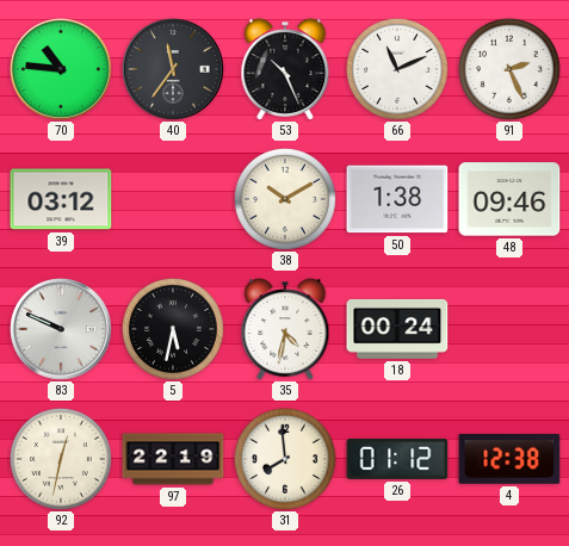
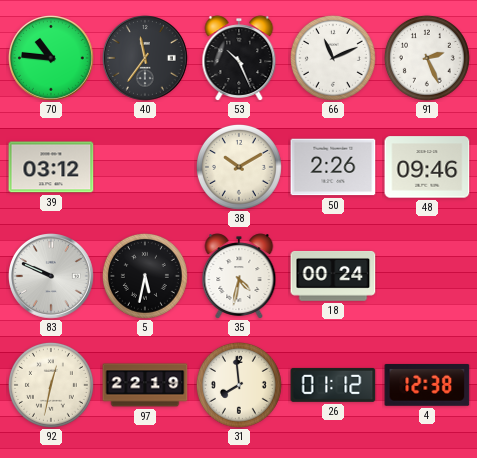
50: 1:38 -> 2:26 (333, 167)
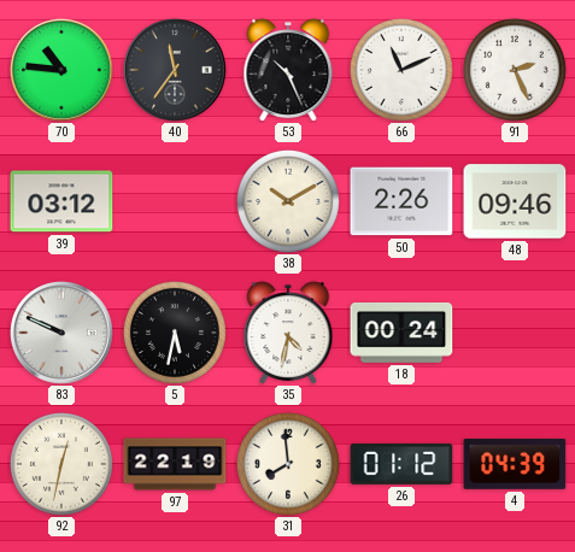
4: 12:38 -> 04:39 (515, 464)
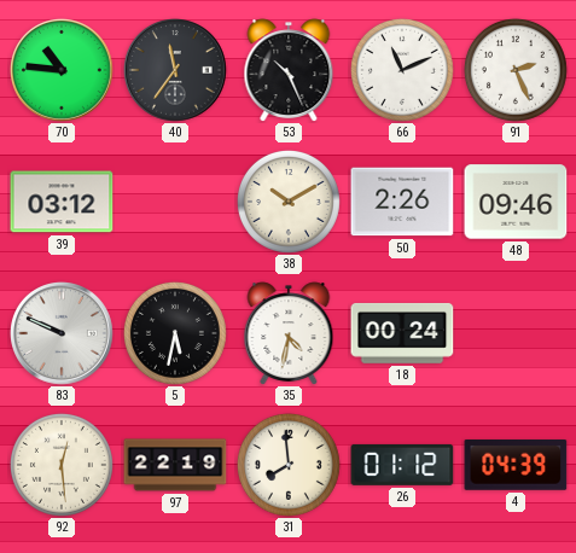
92: 12:32 -> 12:29 (62, 465)
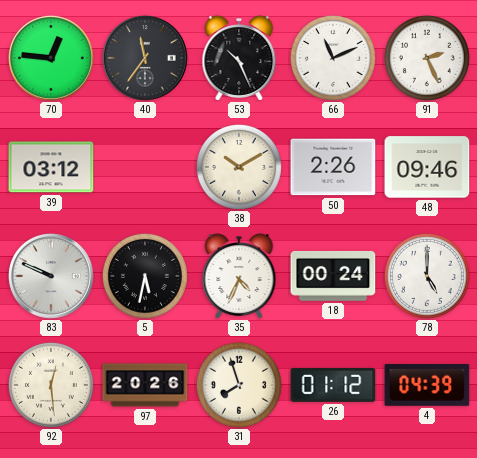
70: 10:46 -> 12:46 (52, 59)
35: 4:32 -> 4:34 (239, 276)
78: none -> 5:00 (427, 276)
97: 22:19 -> 20:26 (145, 385)
31: 7:59 -> 7:57 (239, 385)
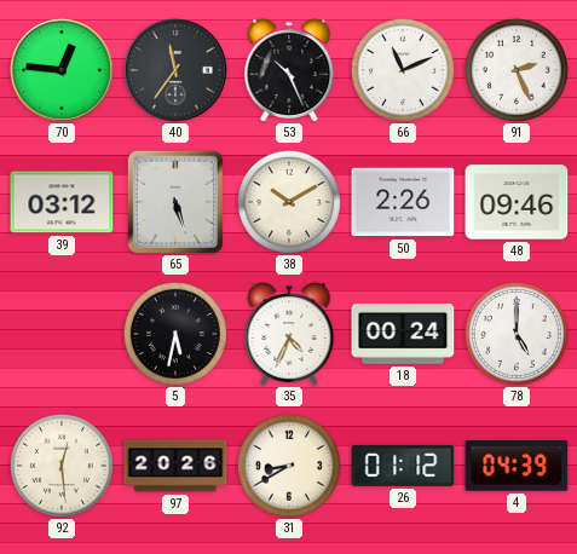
65: none -> 5:27 (175, 202)
83: 9:49 -> none (52, 277)
31: 7:57 -> 8:40 (289, 466)
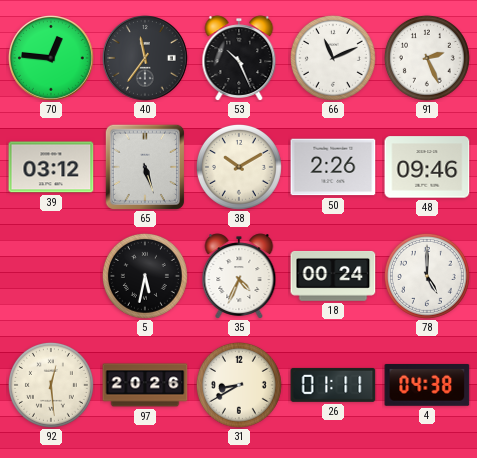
26: 01:12 -> 01:11 (333, 385)
4: 04:39 -> 04:38 (427, 385)
